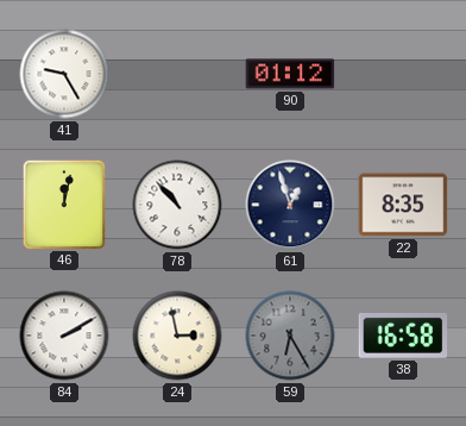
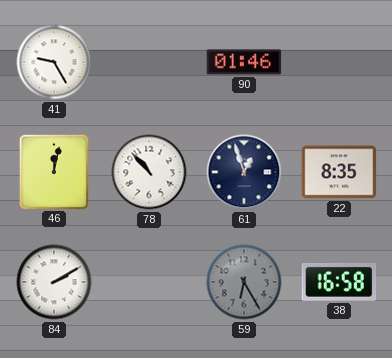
90: 01:12 -> 01:46 (244, 62)
24: 2:58 -> none (177, 336)
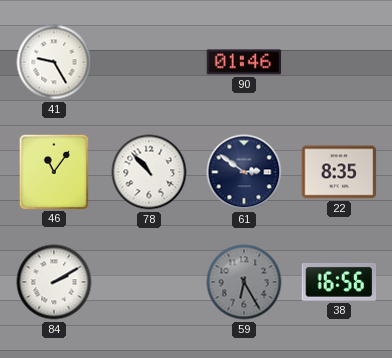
46: 12:02 -> 11:06 (53, 171)
61: 12:57 -> 2:51 (244, 172)
38: 16:58 -> 16:56 (339, 282)
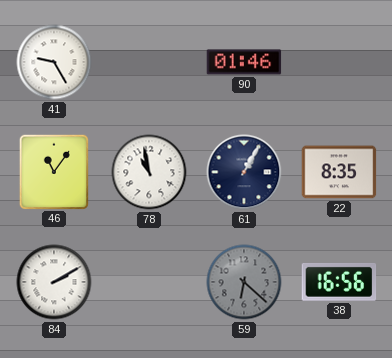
78: 10:53 -> 10:58 (149, 172)
61: 2:51 -> 1:05 (244, 172)
59: 6:25 -> 6:22 (244, 282)
